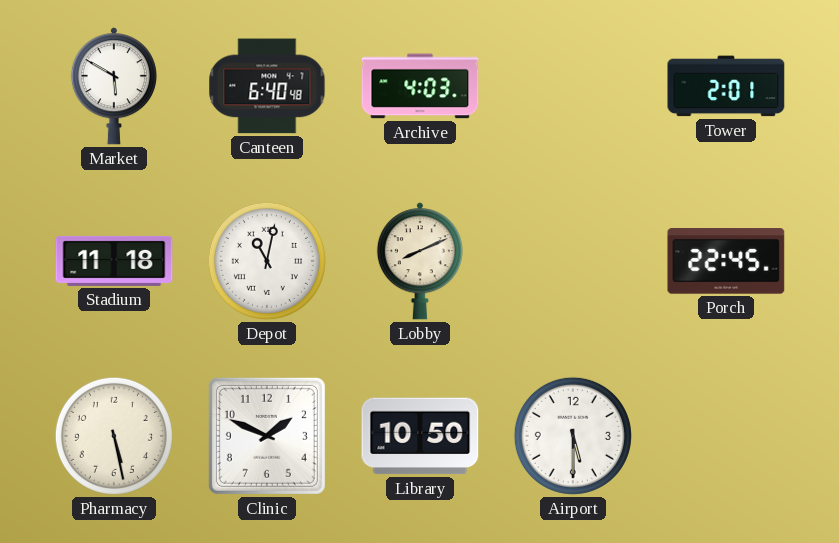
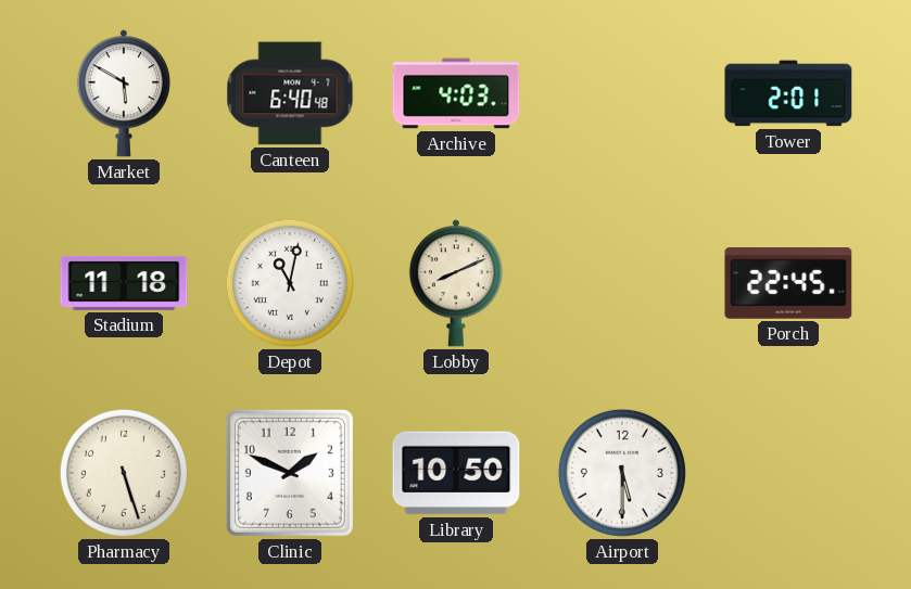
Pharmacy: 5:28 -> 5:27 (124, 473)
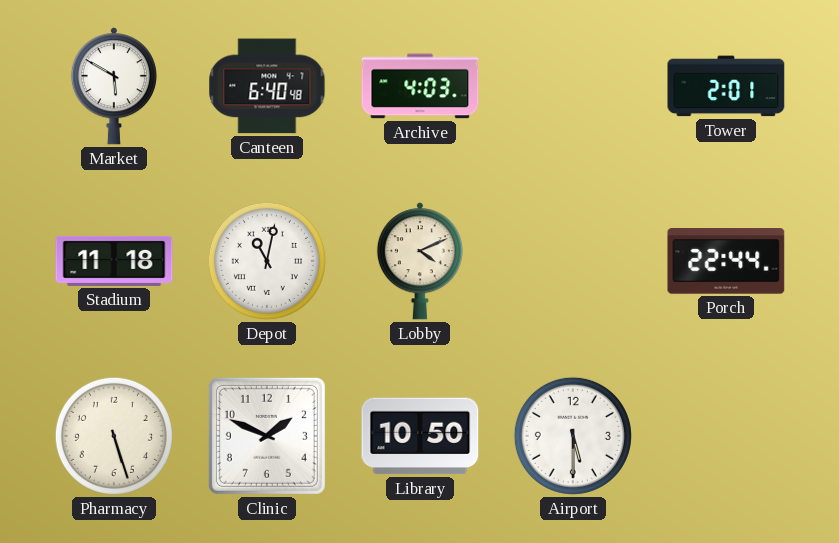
Lobby: 8:11 -> 4:11 (420, 261)
Porch: 22:45 -> 22:44 (726, 261)
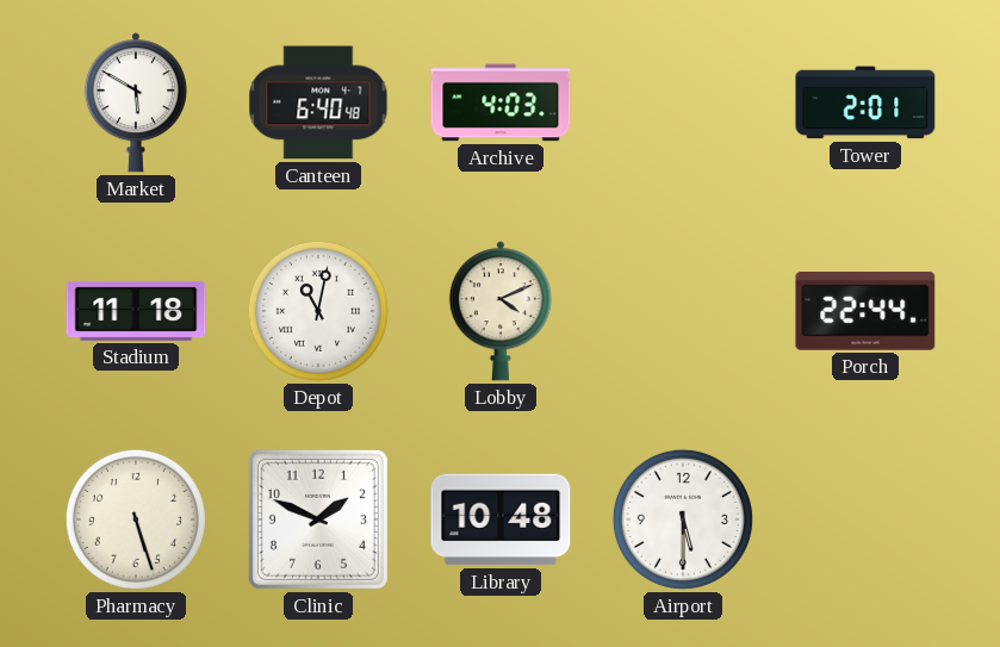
Library: 10:50 -> 10:48 (501, 520)
